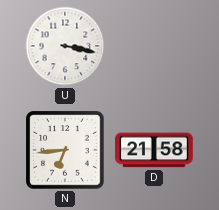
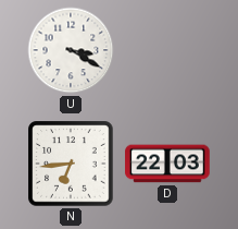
U: 3:17 -> 3:20 (71, 50)
D: 21:58 -> 22:03 (167, 164)
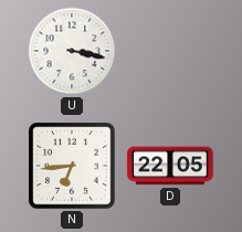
U: 3:20 -> 3:17 (72, 51)
D: 22:03 -> 22:05 (170, 166)
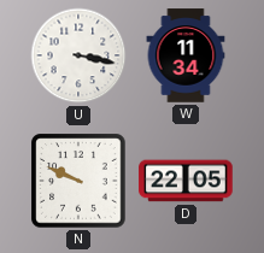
W: none -> 11:34 (186, 55)
N: 6:44 -> 9:49 (78, 181)
